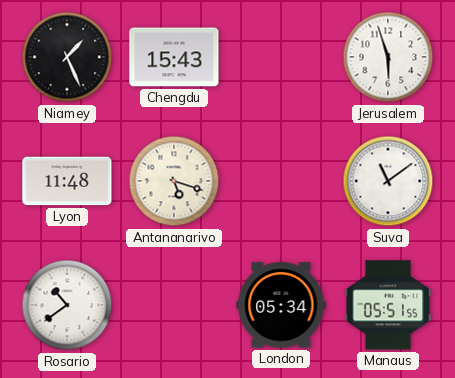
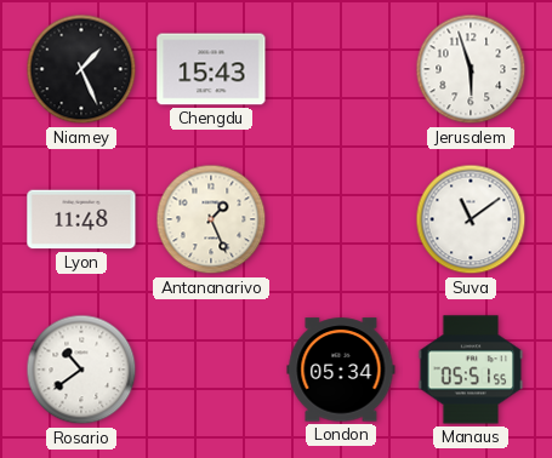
Antananarivo: 5:18 -> 1:26 (211, 219)
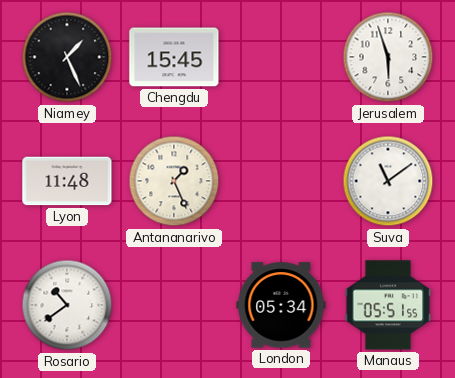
Chengdu: 15:43 -> 15:45 (174, 57)
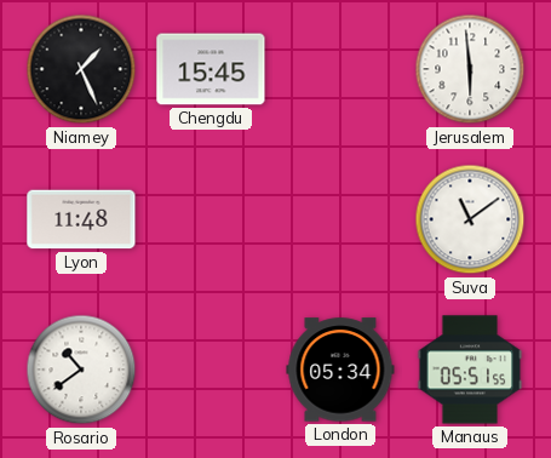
Jerusalem: 5:57 -> 5:59 (470, 69)
Antananarivo: 1:26 -> none (174, 181)
